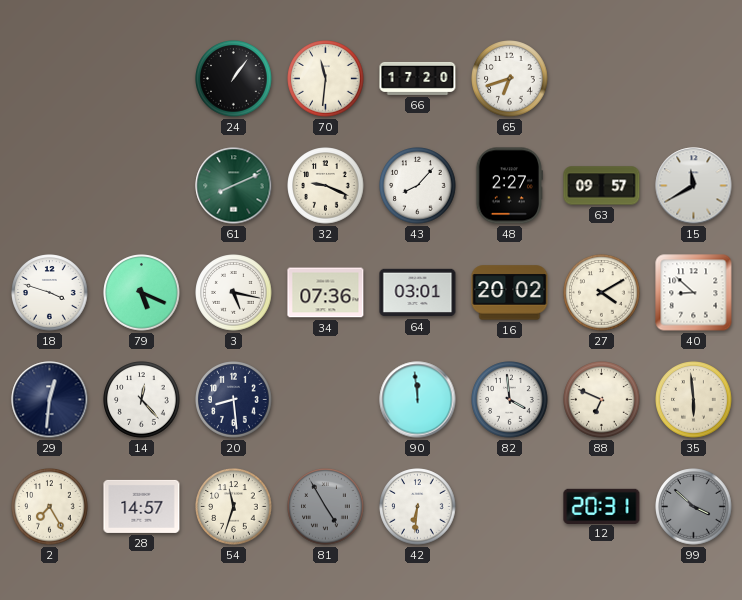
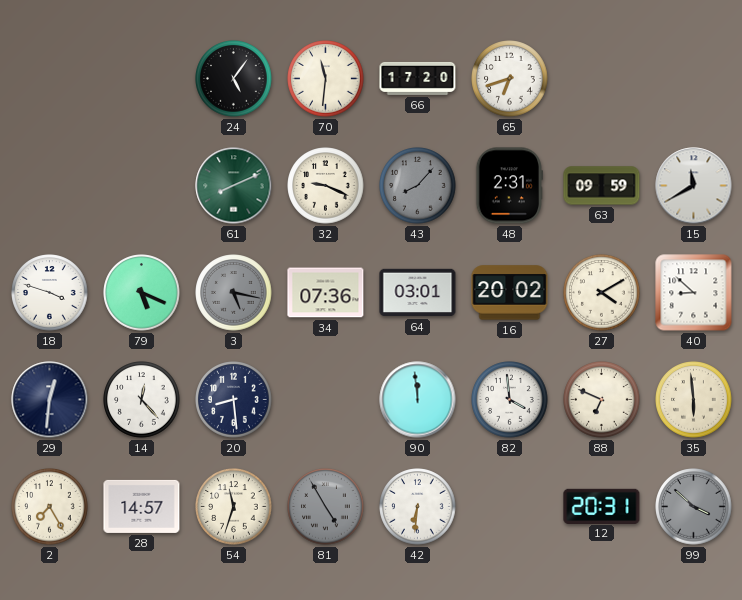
24: 1:06 -> 5:06 (234, 79)
43 dial: white -> grey (418, 186)
48: 2:27 -> 2:31 (509, 186)
63: 09:57 -> 09:59 (602, 186)
3 dial: white -> grey (234, 293)
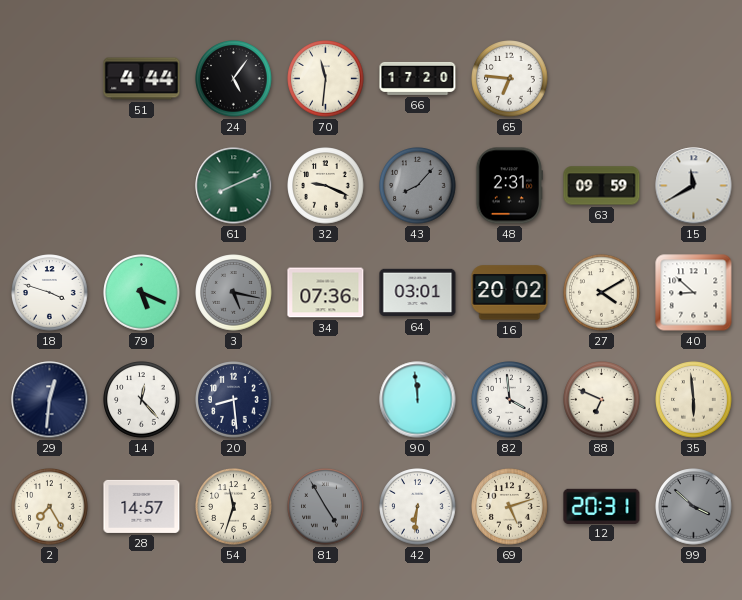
51: none -> 4:44 (142, 79)
65: 6:42 -> 6:46 (510, 79)
69: none -> 5:12 (510, 507)
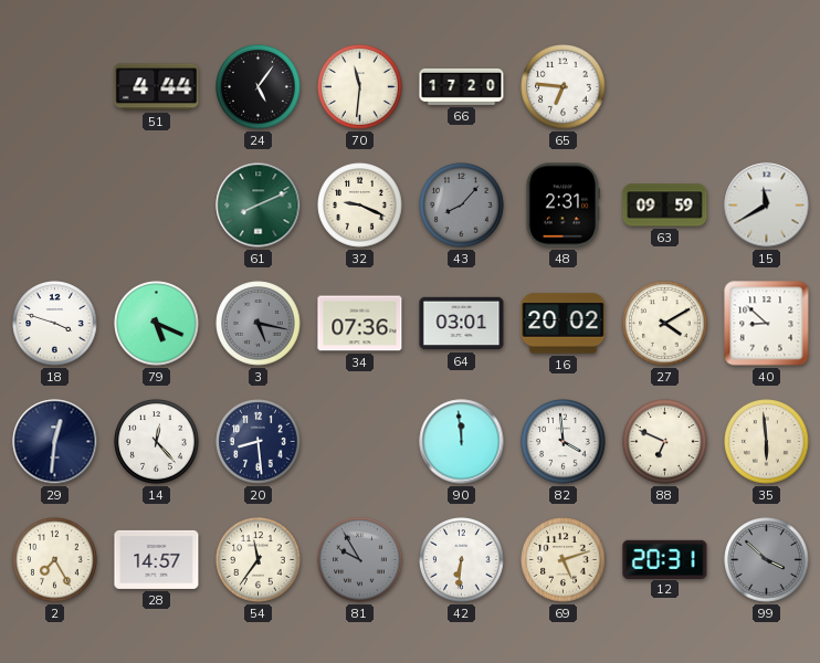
54: 11:33 -> 11:36 (259, 560)
81: 4:55 -> 9:55 (360, 560)
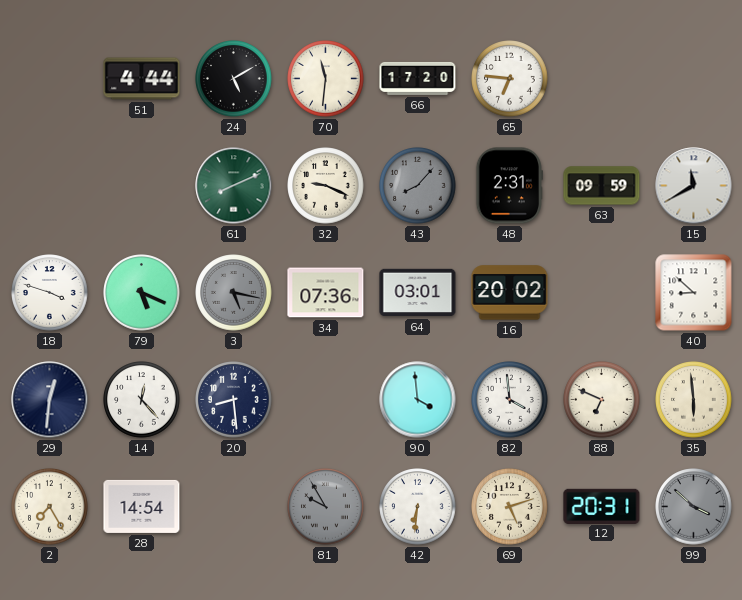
24: 5:06 -> 5:10 (234, 79)
27: 4:10 -> none (665, 324)
90: 11:59 -> 3:59 (418, 400)
28: 14:57 -> 14:54 (142, 506)
54: 11:36 -> none (259, 560)
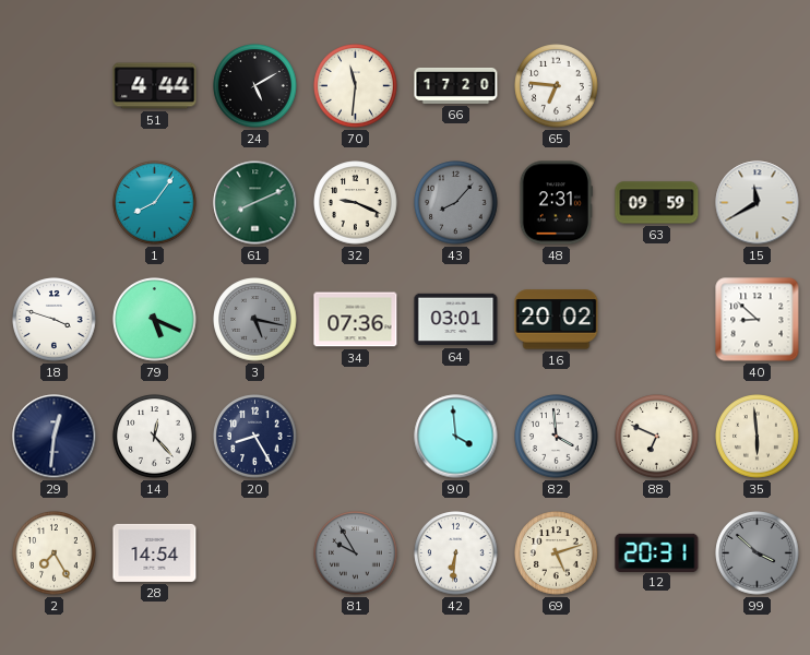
1: none -> 8:06 (155, 203)
20: 8:29 -> 8:25 (255, 437)
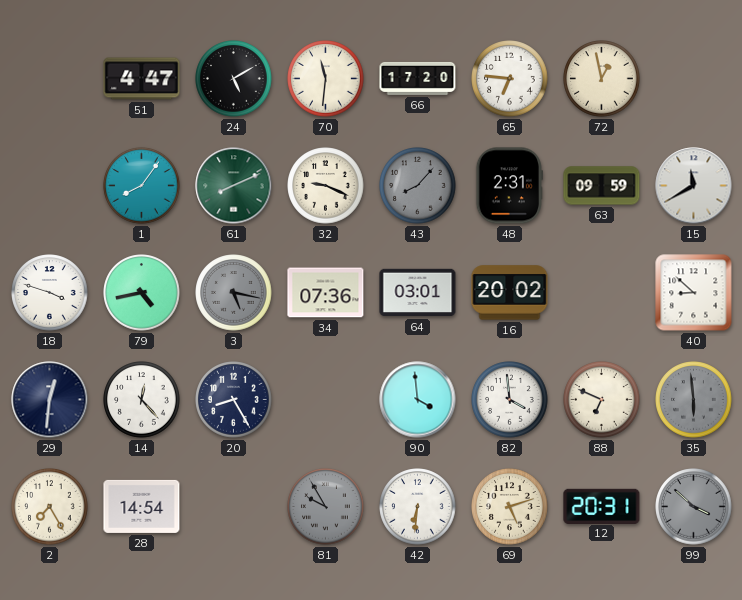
51: 4:44 -> 4:47 (142, 79)
72: none -> 12:58 (602, 79)
79: 5:19 -> 4:43 (142, 293)
35 dial: cream -> grey (694, 400)
